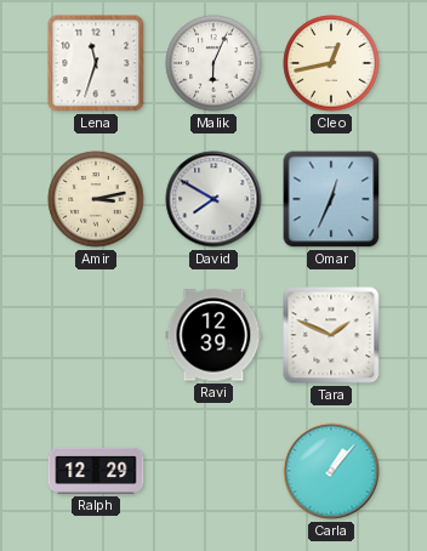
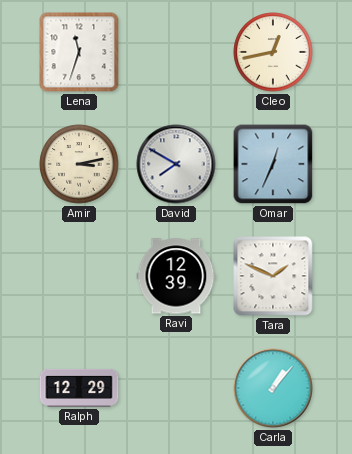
Malik: 6:04 -> none (213, 63)
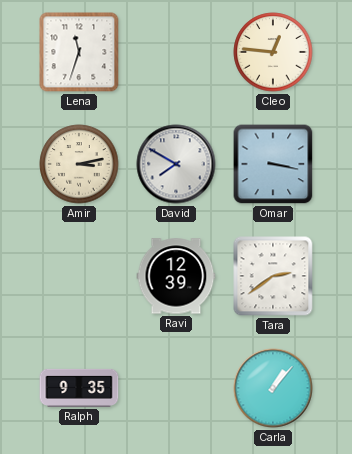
Cleo: 12:43 -> 12:46 (273, 52)
Omar: 12:34 -> 3:17 (273, 164)
Tara: 1:49 -> 2:39 (273, 276)
Ralph: 12:29 -> 9:35 (79, 388)
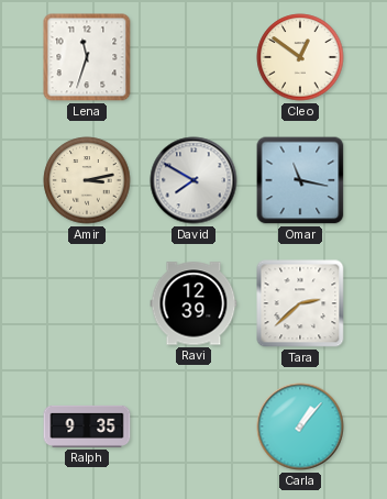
Cleo: 12:46 -> 12:51 (300, 57)
Omar: 3:17 -> 11:17 (300, 180)
Tara: 2:39 -> 2:38 (300, 303)
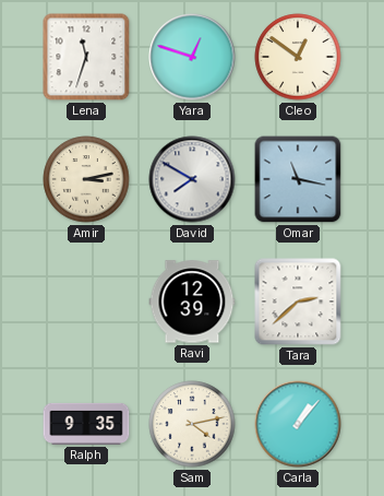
Yara: none -> 12:48 (192, 57)
Sam: none -> 4:13 (192, 424)
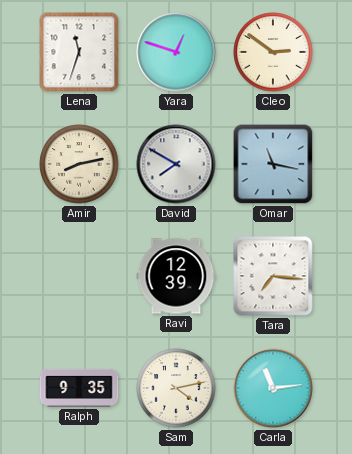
Cleo: 12:51 -> 2:51 (273, 52)
Amir: 3:13 -> 8:13 (79, 164)
Tara: 2:38 -> 7:16 (273, 276)
Carla: 1:07 -> 11:14 (273, 388)
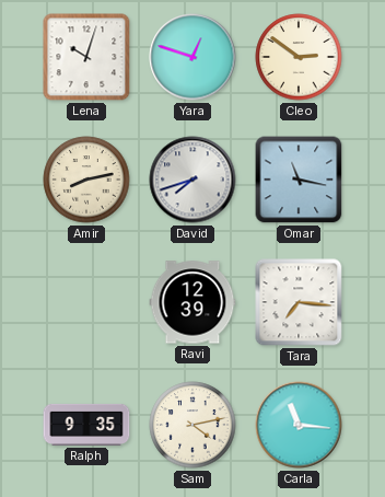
Lena: 11:33 -> 10:03 (86, 57)
David: 7:50 -> 7:42 (192, 180)
Carla: 11:14 -> 11:16 (299, 425)
